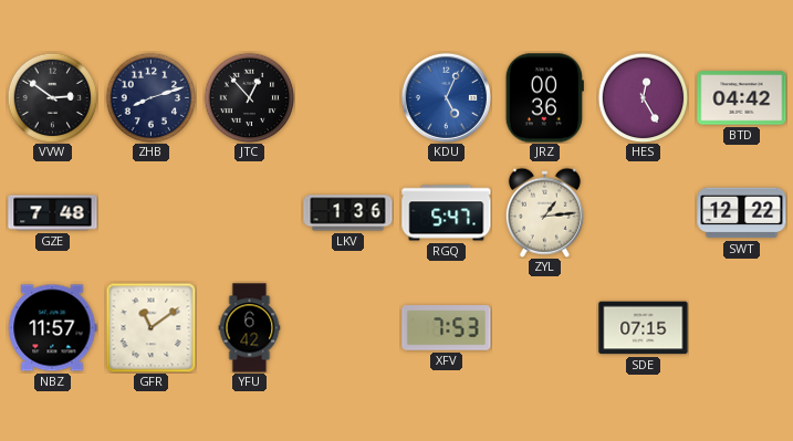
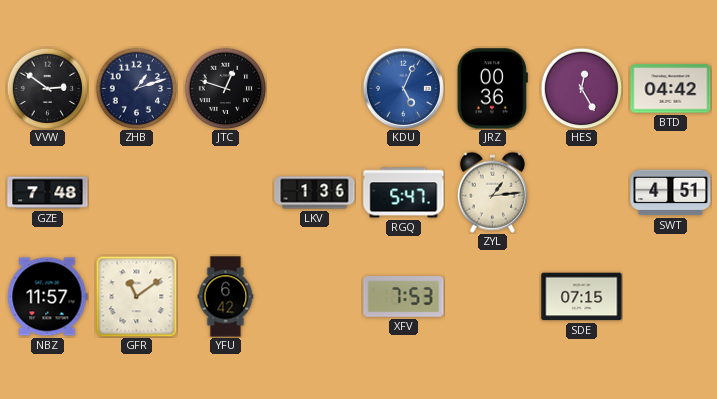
ZHB: 8:12 -> 1:12 (136, 88)
JTC: 12:53 -> 12:48 (225, 88)
SWT: 12:22 -> 4:51 (671, 193)
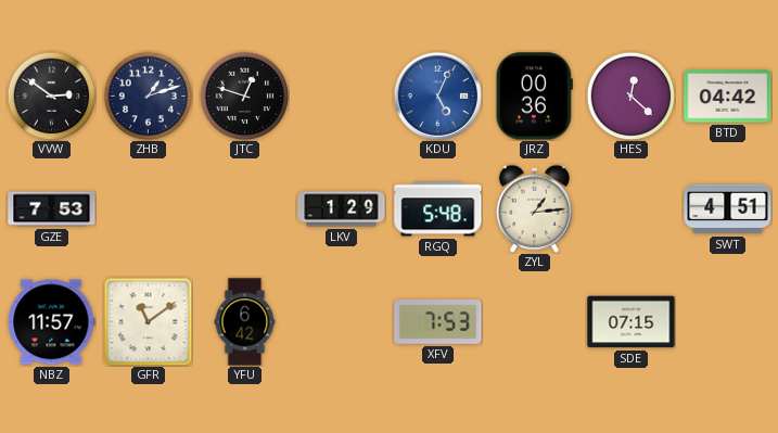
HES: 12:25 -> 12:22 (630, 95)
GZE: 7:48 -> 7:53 (52, 209)
LKV: 1:36 -> 1:29 (342, 209)
RGQ: 5:47 -> 5:48 (438, 209)
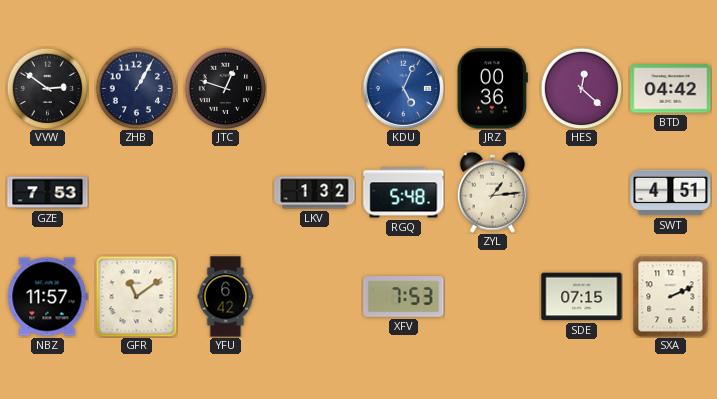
ZHB: 1:12 -> 1:05 (136, 88)
LKV: 1:29 -> 1:32 (315, 193)
SXA: none -> 2:11 (671, 296)
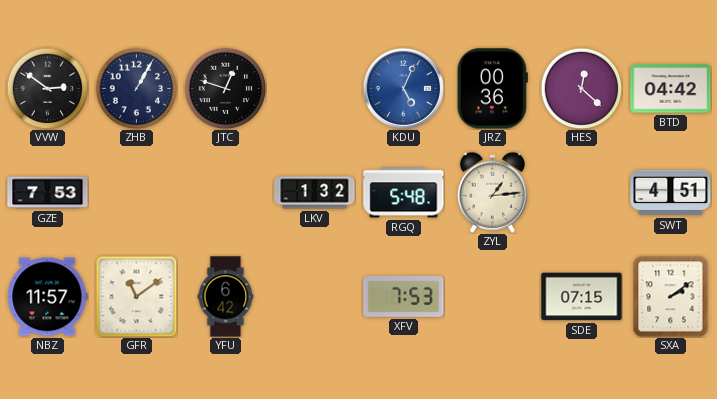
SXA: 2:11 -> 2:09 (671, 296)
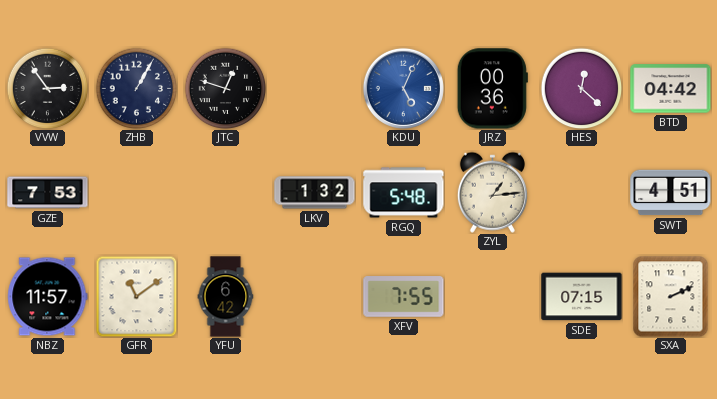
VVW: 2:51 -> 2:54 (47, 88)
XFV: 7:53 -> 7:55 (404, 297)
SXA: 2:09 -> 2:11 (671, 296)
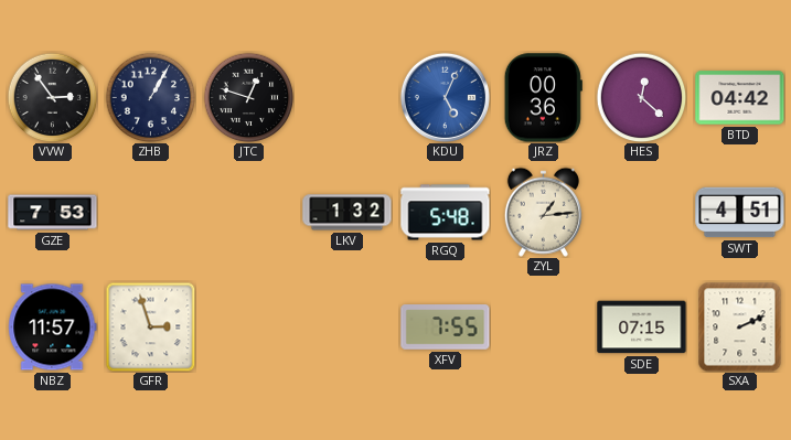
GFR: 11:09 -> 2:57 (150, 326)
YFU: 6:42 -> none (226, 297)
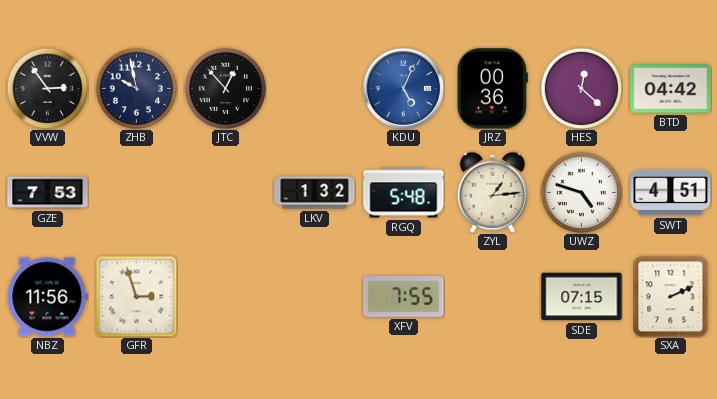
ZHB: 1:05 -> 9:58 (136, 88)
JTC: 12:48 -> 12:53 (225, 88)
UWZ: none -> 4:48 (581, 192)
NBZ: 11:57 -> 11:56 (48, 297)
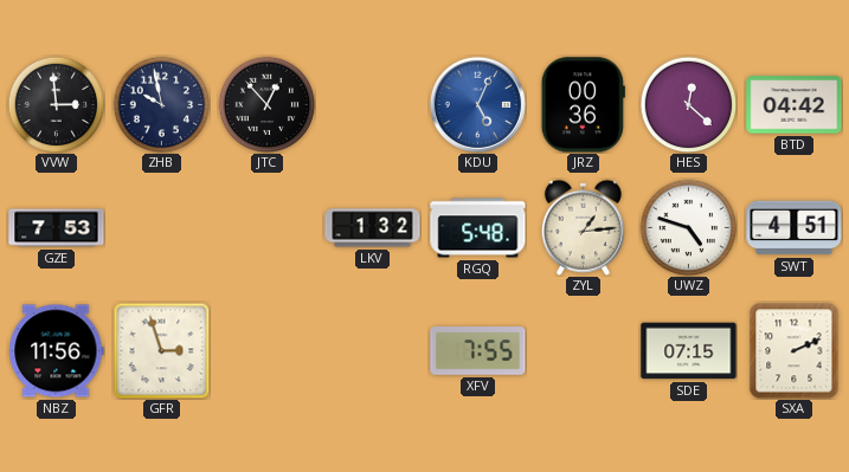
VVW: 2:54 -> 2:59 (56, 104)
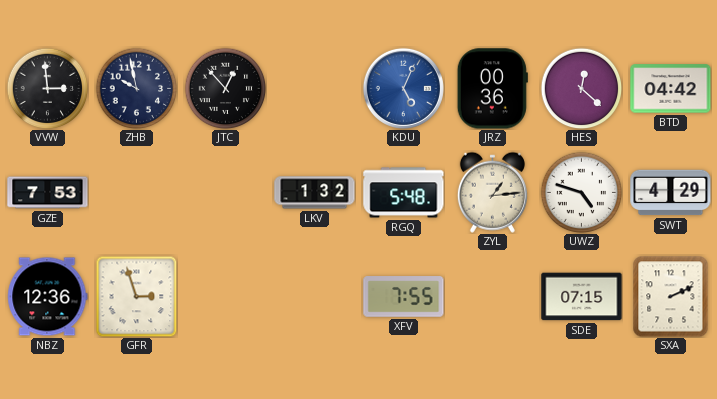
SWT: 4:51 -> 4:29 (671, 193)
NBZ: 11:56 -> 12:36 (48, 297)
